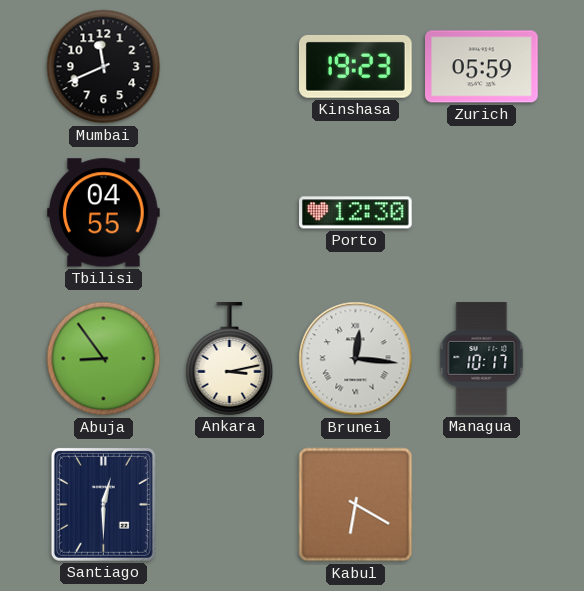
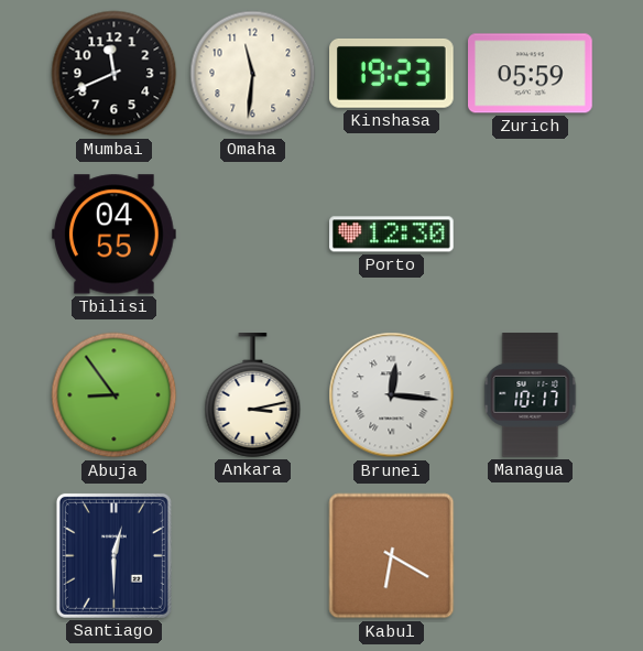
Omaha: none -> 11:31 (253, 74)
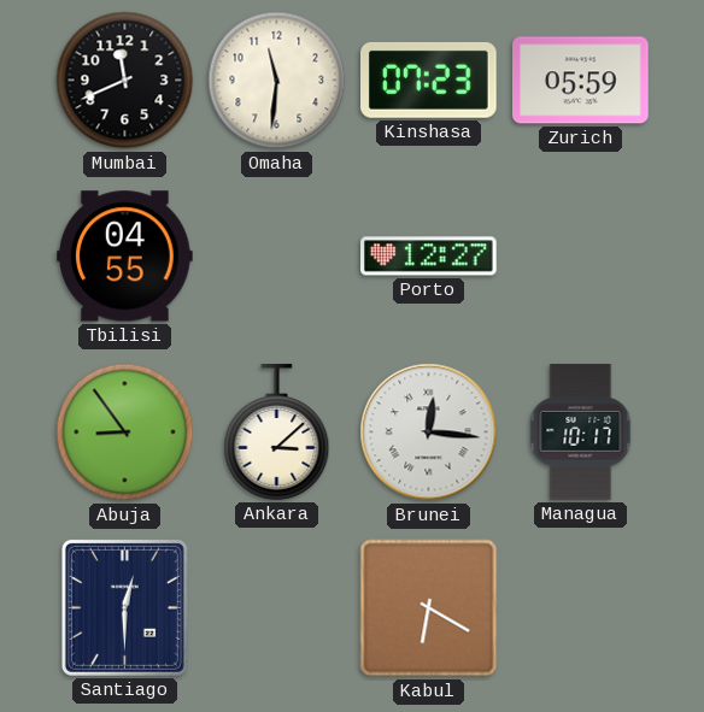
Kinshasa: 19:23 -> 07:23 (429, 80)
Porto: 12:30 -> 12:27 (429, 257)
Ankara: 3:13 -> 3:08 (277, 433)
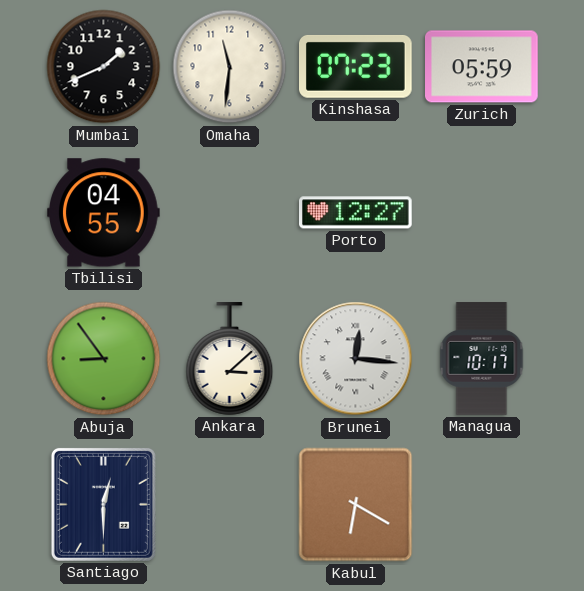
Mumbai: 11:41 -> 1:41 (104, 67)
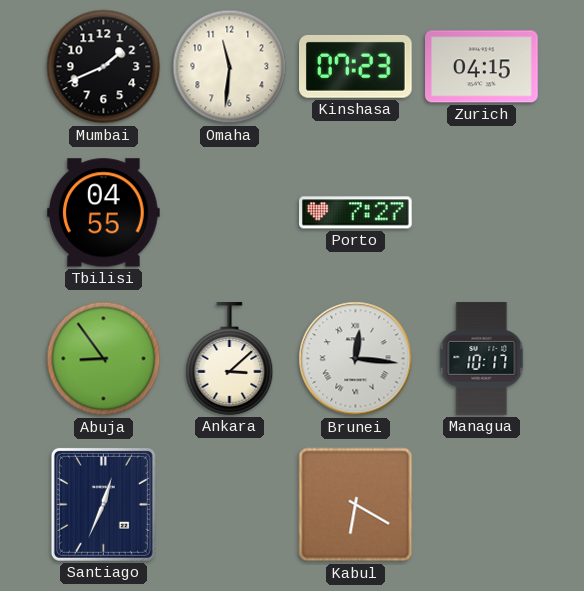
Zurich: 05:59 -> 04:15 (482, 67)
Porto: 12:27 -> 7:27 (356, 213)
Santiago: 12:30 -> 12:34 (103, 504)
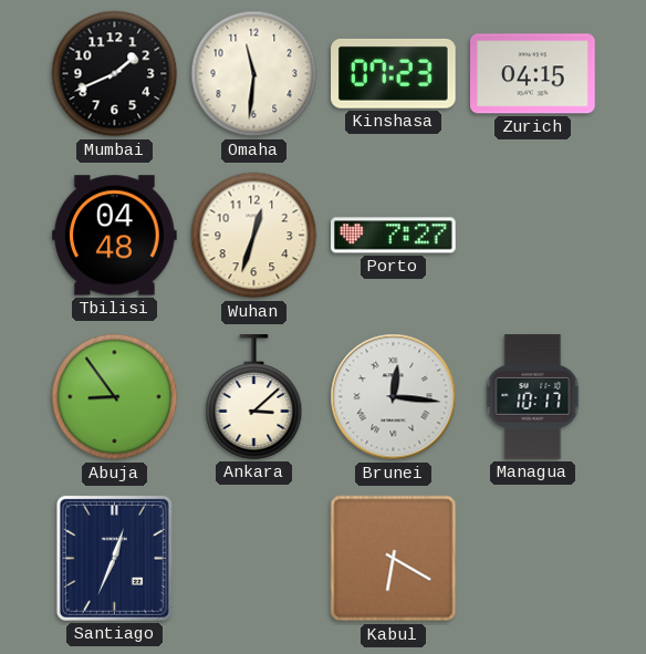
Tbilisi: 04:55 -> 04:48 (115, 236)
Wuhan: none -> 12:33 (254, 236)
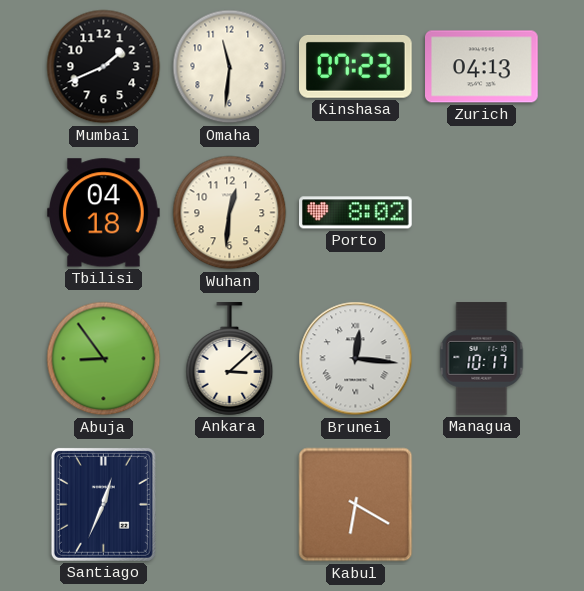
Zurich: 04:15 -> 04:13 (482, 67)
Tbilisi: 04:48 -> 04:18 (104, 213)
Wuhan: 12:33 -> 12:31 (230, 213)
Porto: 7:27 -> 8:02 (356, 213)
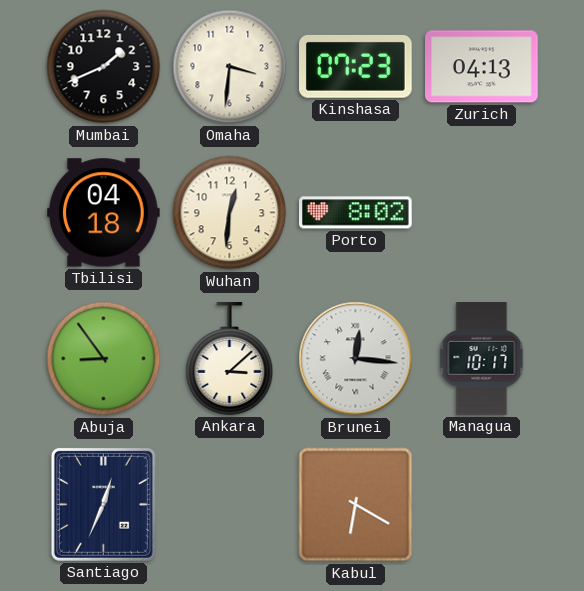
Omaha: 11:31 -> 3:31 (230, 67)
